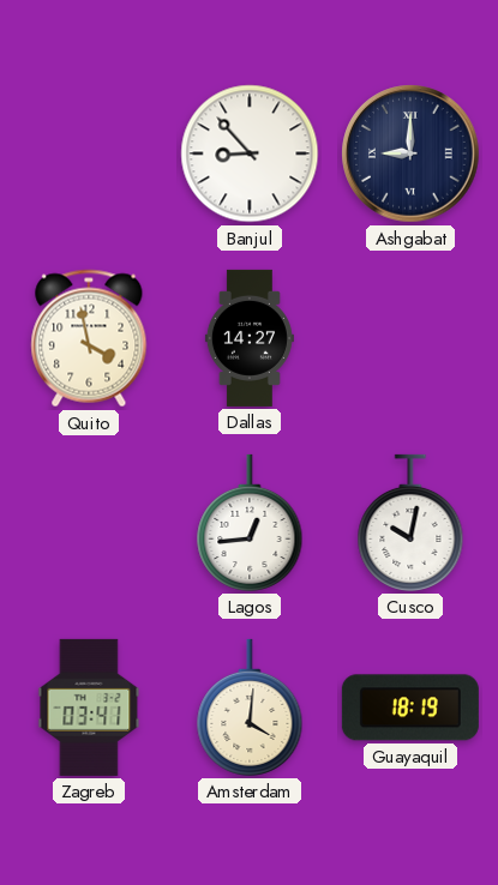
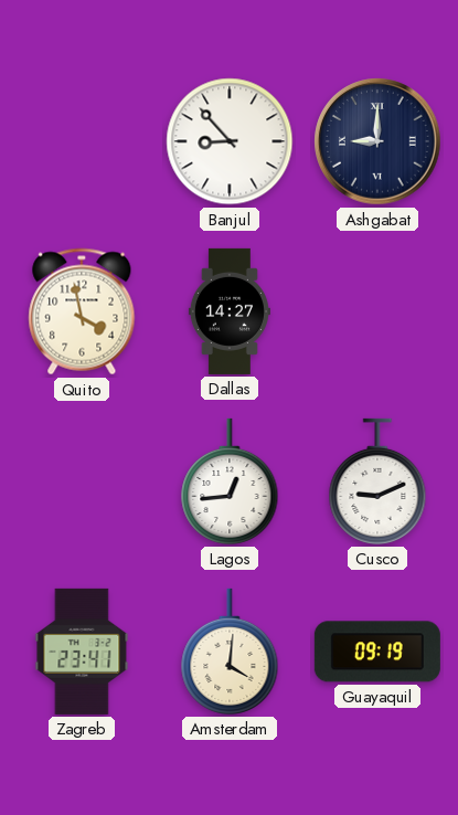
Cusco: 10:02 -> 9:11 (377, 481)
Zagreb: 03:41 -> 23:41 (82, 652)
Guayaquil: 18:19 -> 09:19 (377, 652)
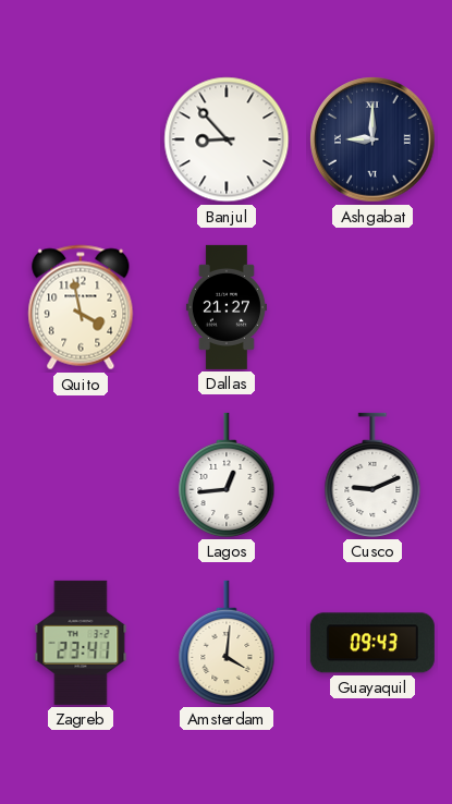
Dallas: 14:27 -> 21:27 (227, 307)
Guayaquil: 09:19 -> 09:43 (372, 643)
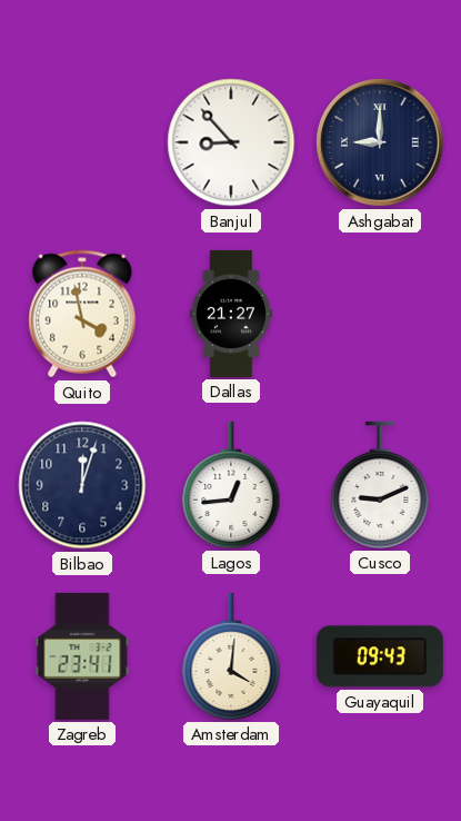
Bilbao: none -> 12:03 (82, 485)
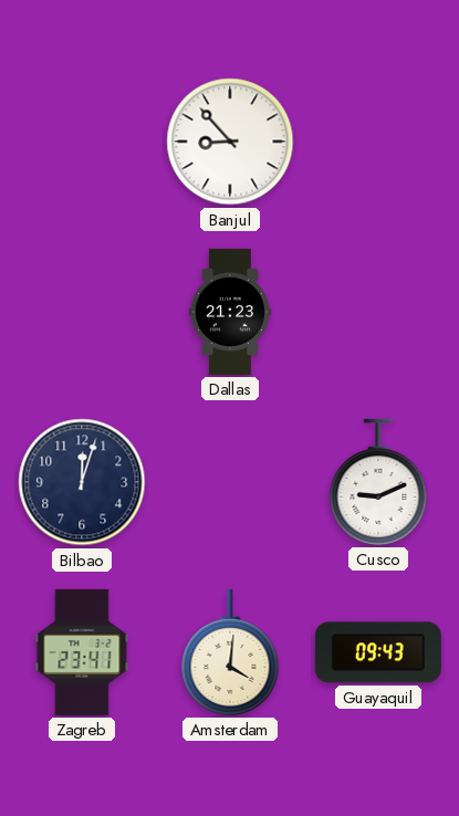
Ashgabat: 9:00 -> none (380, 142)
Quito: 3:58 -> none (82, 314)
Dallas: 21:27 -> 21:23 (230, 312)
Lagos: 12:44 -> none (231, 485)
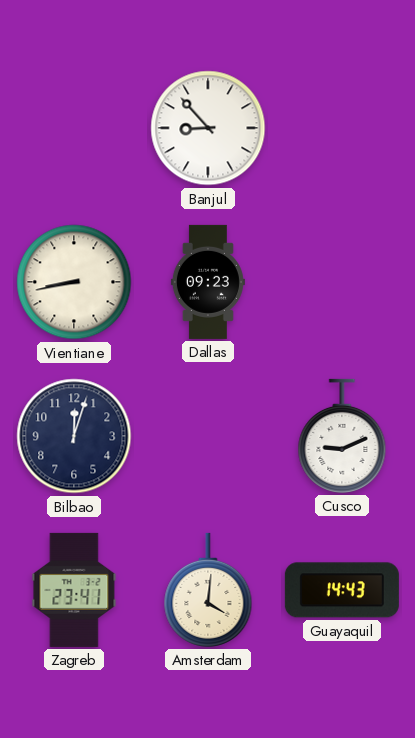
Vientiane: none -> 8:43 (74, 282)
Dallas: 21:23 -> 09:23 (208, 282)
Guayaquil: 09:43 -> 14:43 (342, 590)
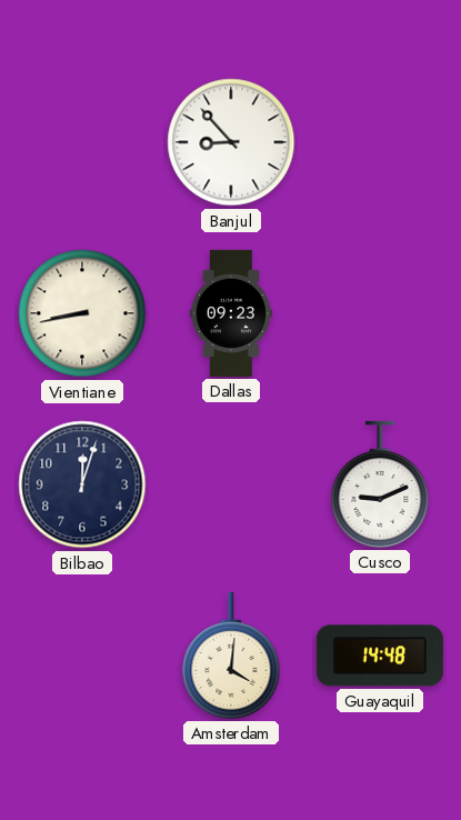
Zagreb: 23:41 -> none (74, 590)
Guayaquil: 14:43 -> 14:48 (380, 656)
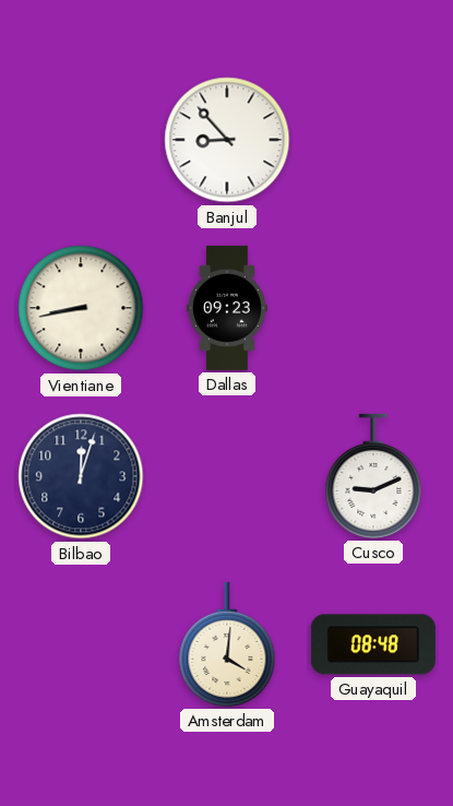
Guayaquil: 14:48 -> 08:48 (373, 644)
